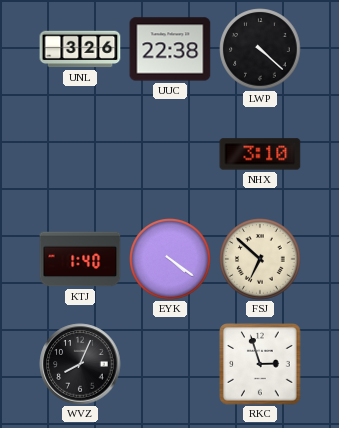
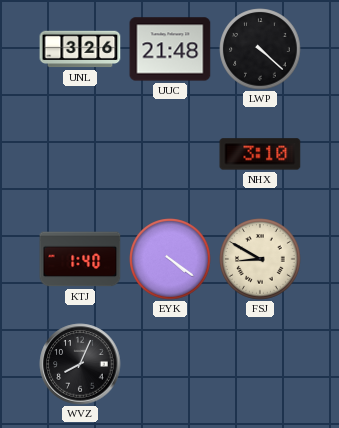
UUC: 22:38 -> 21:48 (170, 49)
FSJ: 6:52 -> 8:50 (260, 259)
RKC: 2:57 -> none (260, 364)
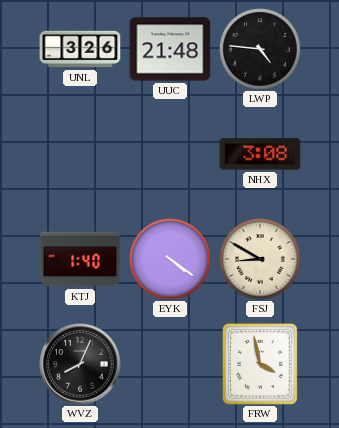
LWP: 4:22 -> 4:46 (260, 49)
NHX: 3:10 -> 3:08 (260, 154)
FRW: none -> 3:58 (260, 364)
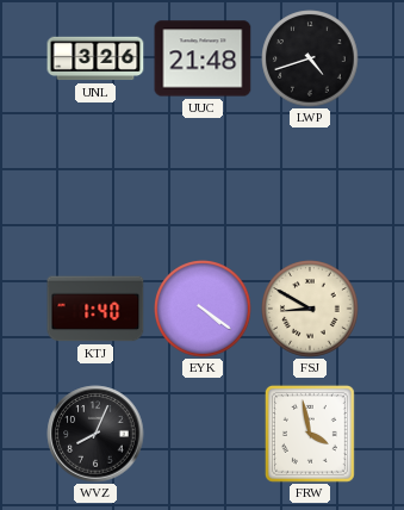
LWP: 4:46 -> 4:42 (310, 58)
NHX: 3:08 -> none (260, 154)
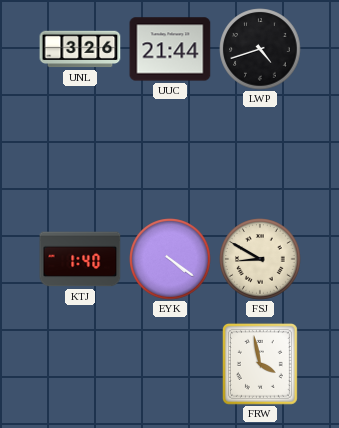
UUC: 21:48 -> 21:44 (170, 49)
WVZ: 8:04 -> none (95, 434)
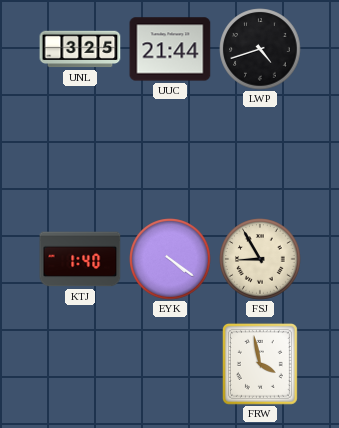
UNL: 3:26 -> 3:25 (80, 49)
FSJ: 8:50 -> 8:55 (260, 259)
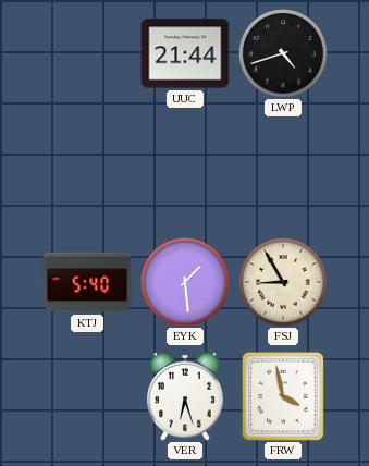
UNL: 3:25 -> none (80, 49)
KTJ: 1:40 -> 5:40 (87, 282)
EYK: 4:21 -> 1:29 (185, 282)
VER: none -> 6:27 (186, 396)
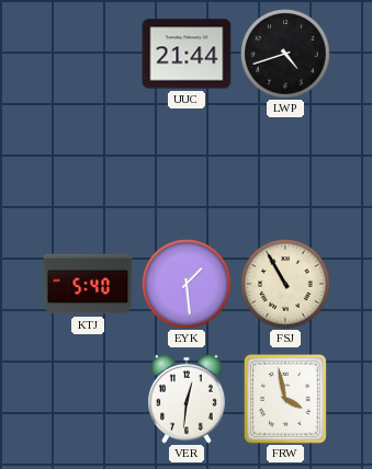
FSJ: 8:55 -> 10:55 (285, 284)
VER: 6:27 -> 12:31 (188, 399)
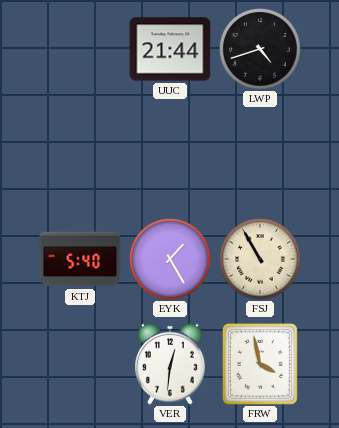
EYK: 1:29 -> 1:25 (170, 259)
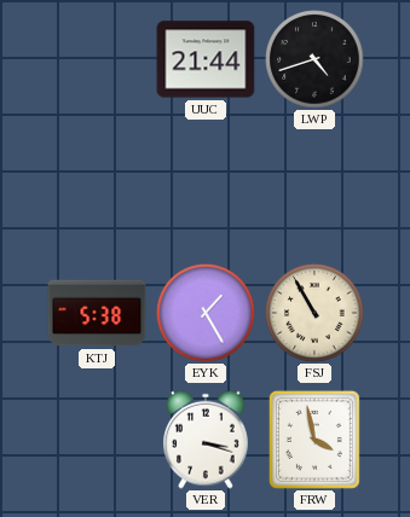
KTJ: 5:40 -> 5:38 (97, 313)
VER: 12:31 -> 3:18 (207, 440)
